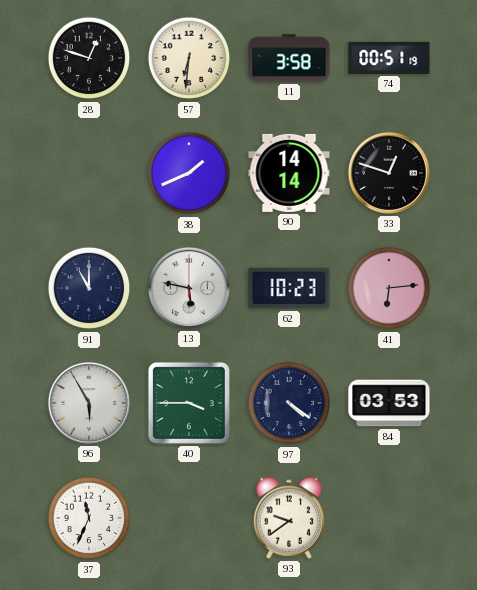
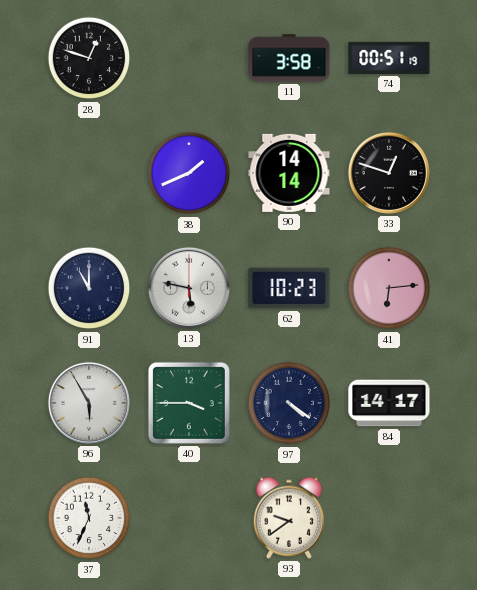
57: 6:31 -> none (189, 58)
84: 03:53 -> 14:17 (389, 403)
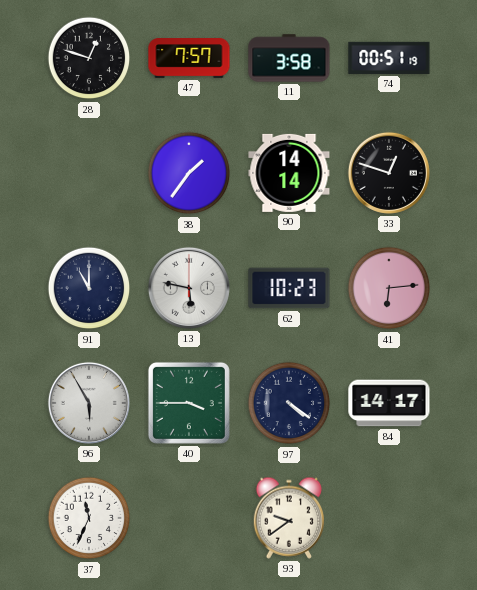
47: none -> 7:57 (189, 58)
38: 1:41 -> 1:36 (189, 173)
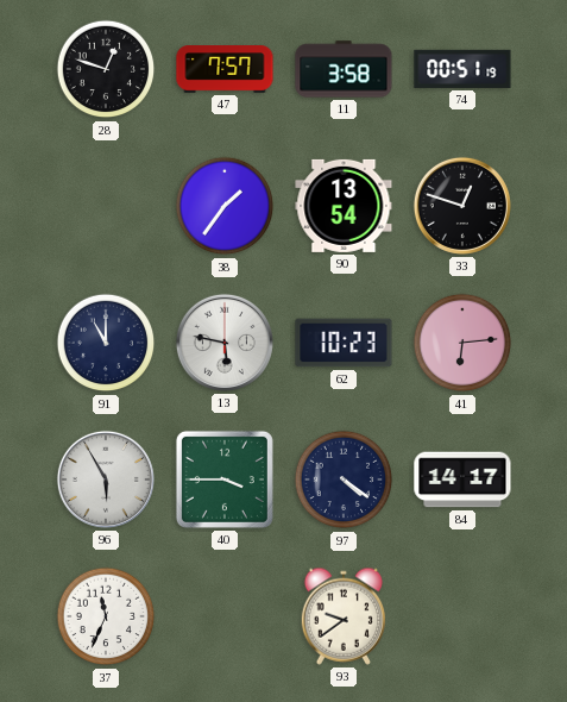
90: 14:14 -> 13:54 (344, 206)
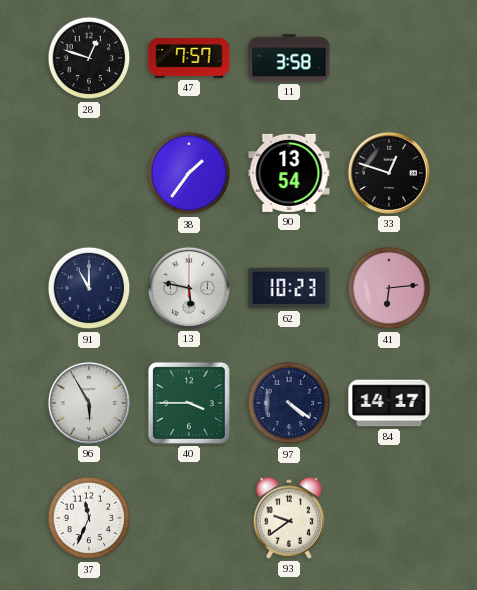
74: 00:51 -> none (462, 69)
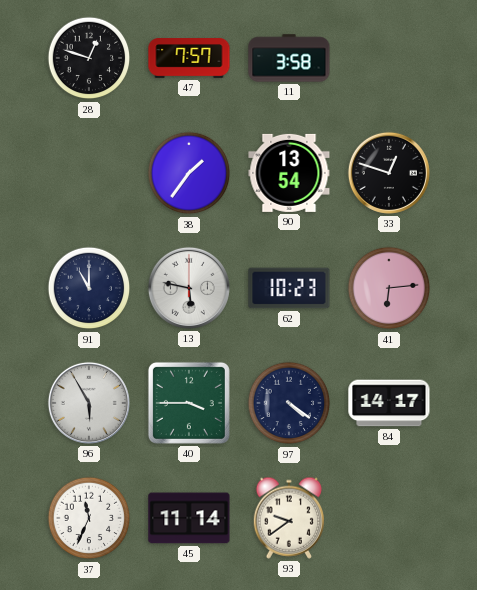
45: none -> 11:14 (189, 518)
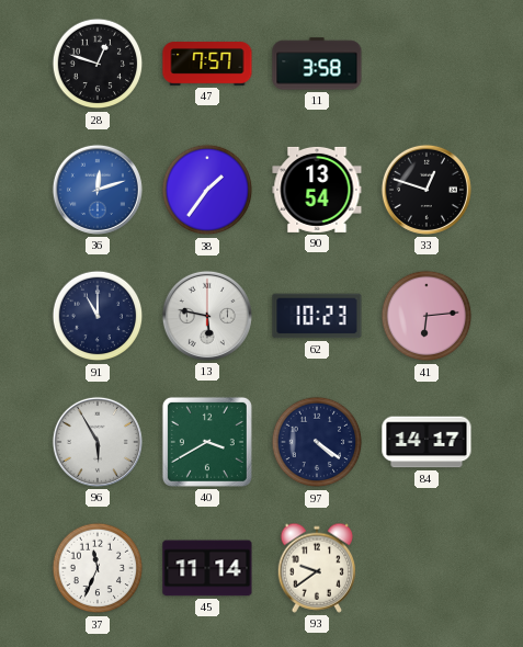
36: none -> 12:12 (98, 190)
40: 3:45 -> 3:40 (207, 442)
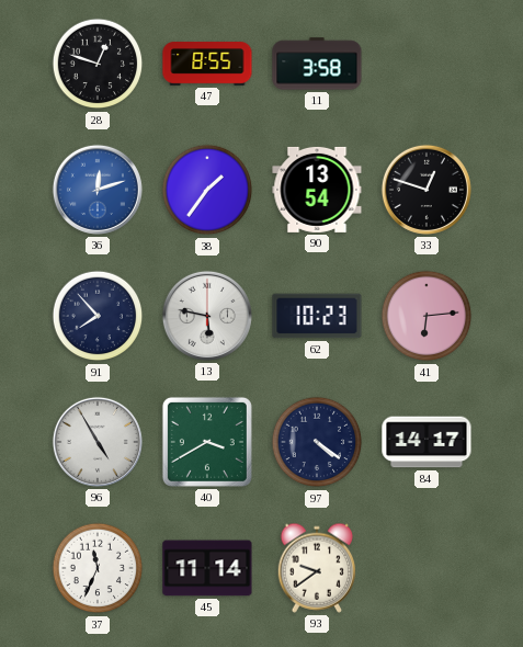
47: 7:57 -> 8:55 (207, 64)
91: 11:00 -> 7:53 (98, 316)
96: 5:55 -> 4:55 (98, 442)
